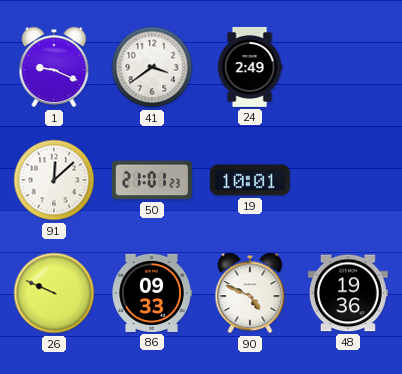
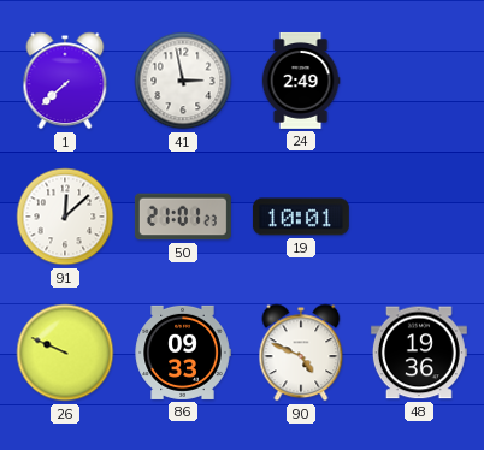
1: 9:19 -> 7:38 (65, 81)
41: 3:39 -> 2:58 (183, 81)
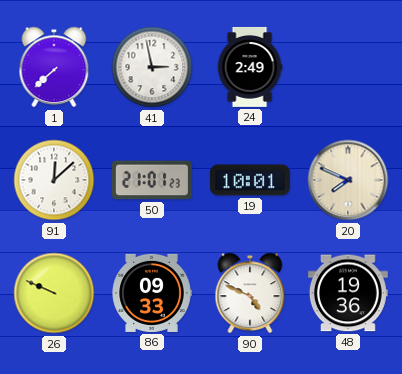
20: none -> 7:49 (348, 180)
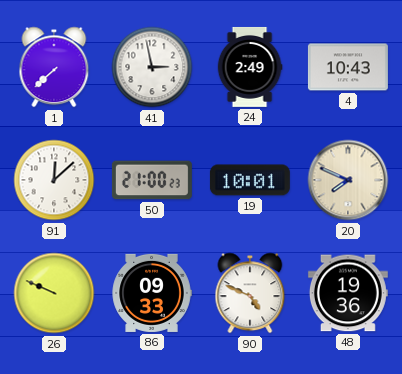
4: none -> 10:43 (348, 67)
50: 21:01 -> 21:00 (152, 180)
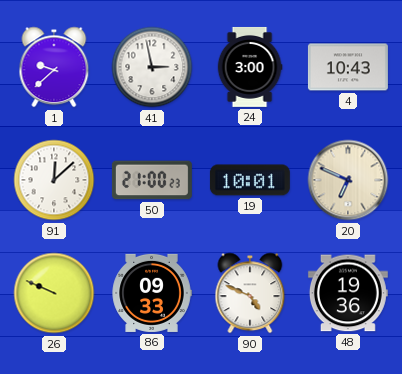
1: 7:38 -> 9:38 (54, 67)
24: 2:49 -> 3:00 (250, 67)
20: 7:49 -> 6:49 (348, 180)
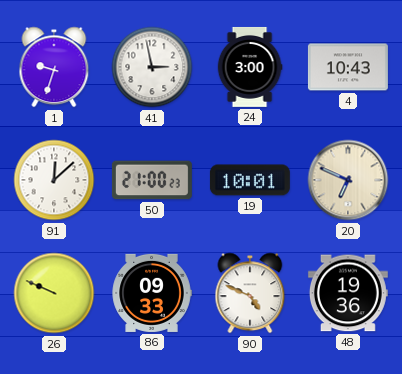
1: 9:38 -> 9:33 (54, 67)
